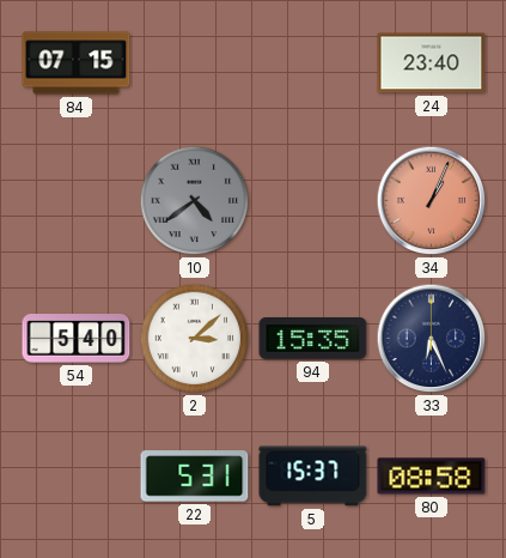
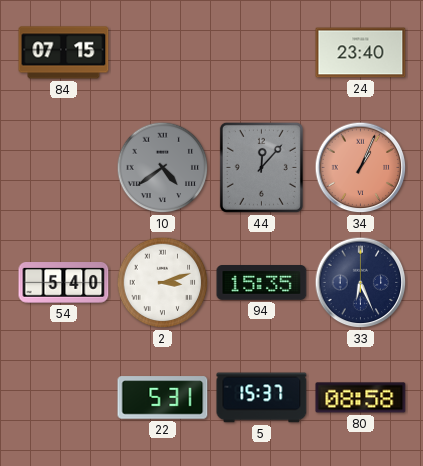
44: none -> 12:07 (261, 167)
2: 3:08 -> 3:12 (163, 283)
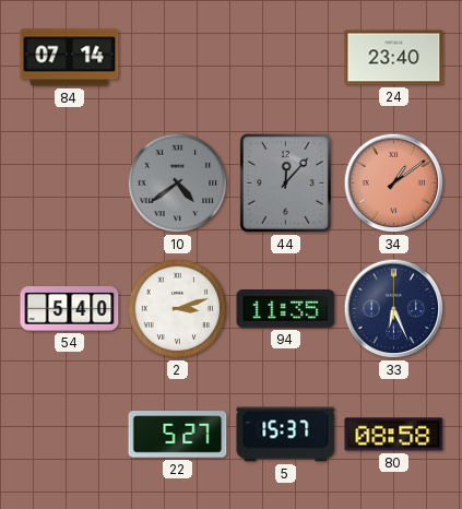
84: 07:15 -> 07:14 (70, 58)
34: 1:04 -> 1:09 (394, 184)
94: 15:35 -> 11:35 (286, 309)
22: 5:31 -> 5:27 (178, 435)
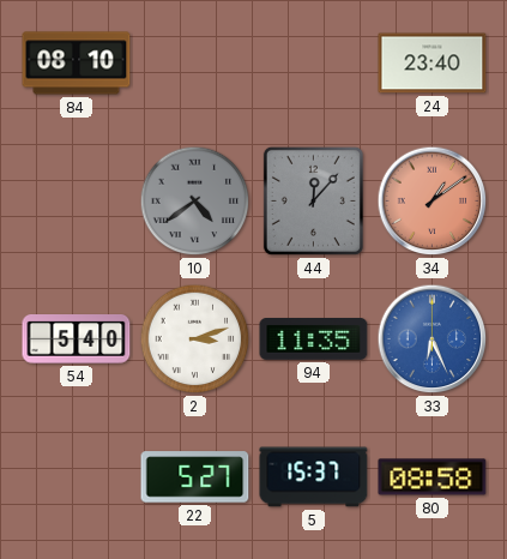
84: 07:14 -> 08:10 (77, 64)
33 dial: navy -> blue (433, 339)
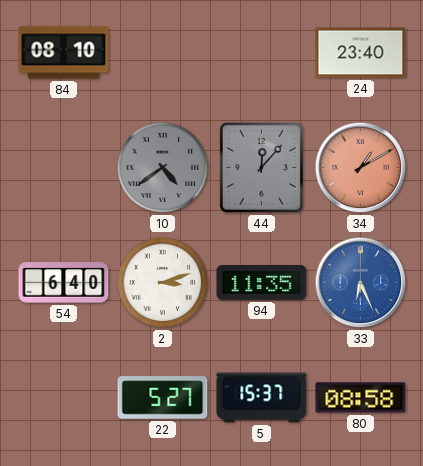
34: 1:09 -> 1:10 (361, 168)
54: 5:40 -> 6:40 (64, 283)
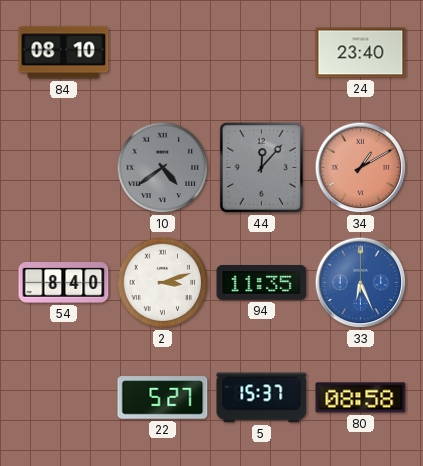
54: 6:40 -> 8:40 (64, 283)
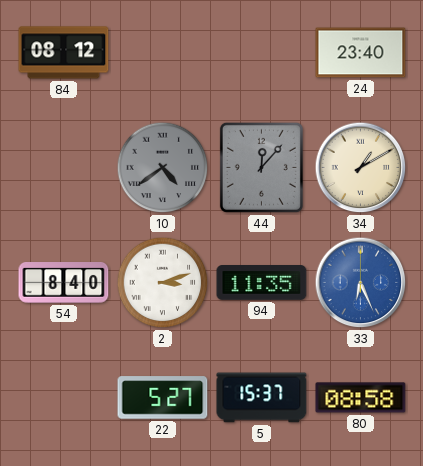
84: 08:10 -> 08:12 (64, 53)
34 dial: salmon -> cream (361, 168)
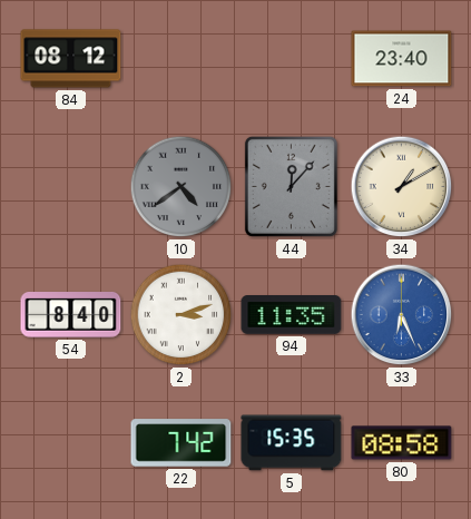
22: 5:27 -> 7:42 (181, 443)
5: 15:37 -> 15:35 (292, 443)
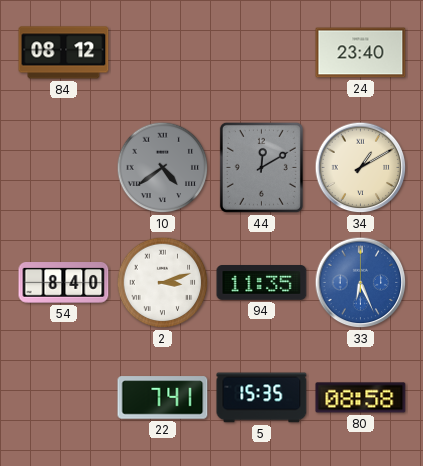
44: 12:07 -> 12:10 (261, 167)
22: 7:42 -> 7:41 (163, 398)
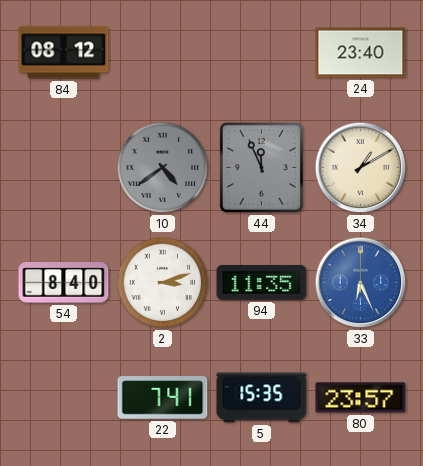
44: 12:10 -> 11:56 (261, 167)
80: 08:58 -> 23:57 (361, 398)
